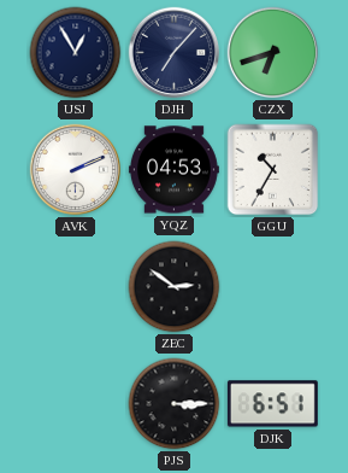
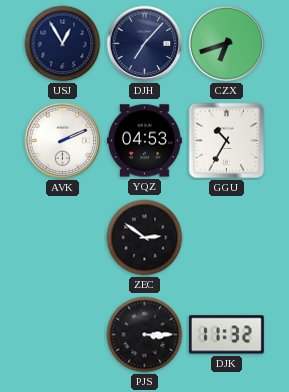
DJK: 6:51 -> 11:32 (226, 335)
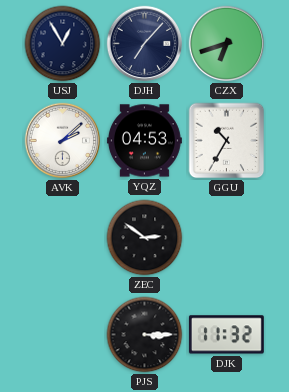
AVK: 2:11 -> 2:08 (63, 141)
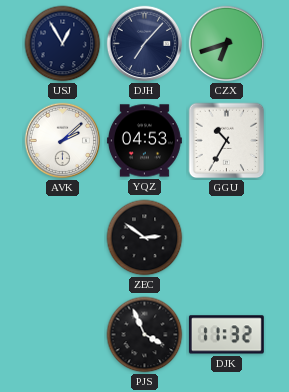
PJS: 3:15 -> 3:56 (145, 335)
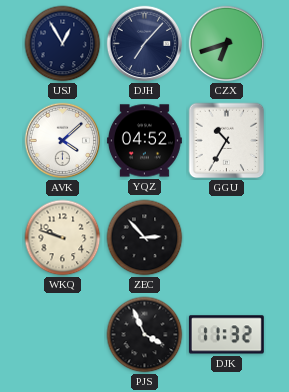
AVK: 2:08 -> 4:08 (63, 141)
YQZ: 04:53 -> 04:52 (144, 141)
WKQ: none -> 9:48 (63, 238)
ZEC: 2:51 -> 2:53 (145, 238)
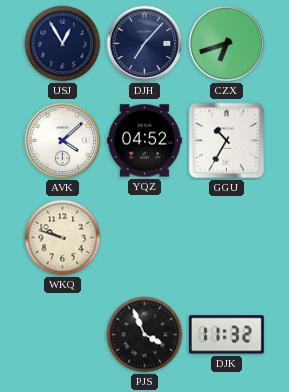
ZEC: 2:53 -> none (145, 238)
